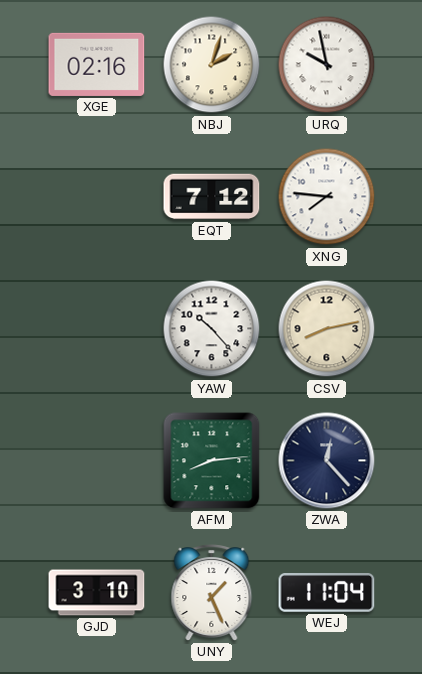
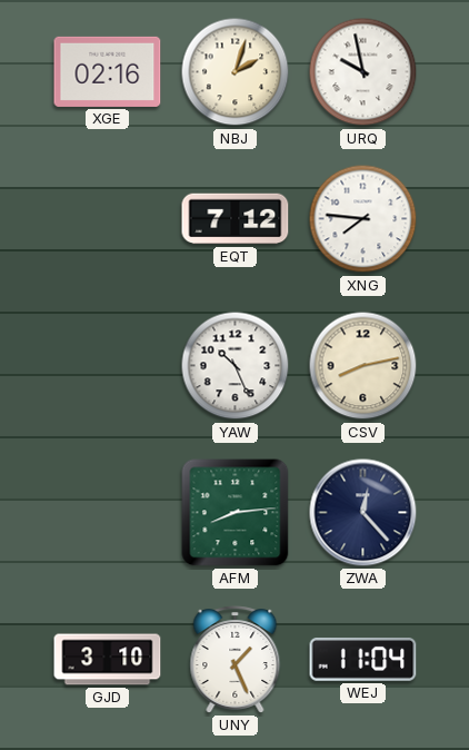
YAW: 10:23 -> 10:26 (236, 366)
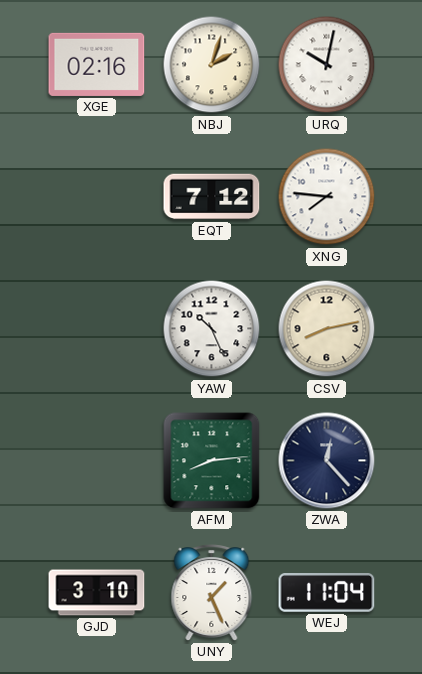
URQ: 9:58 -> 10:02 (327, 65)
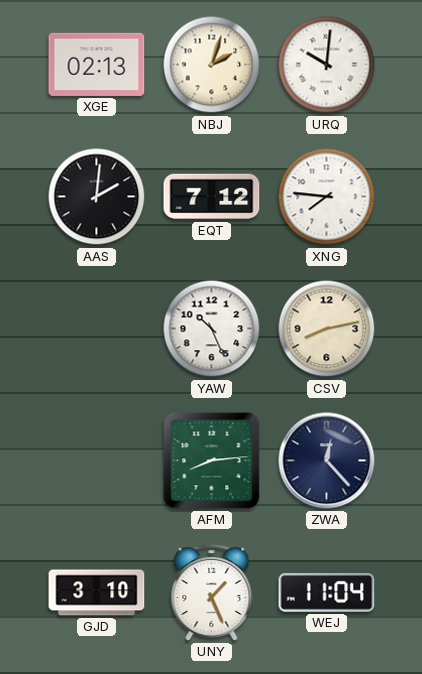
XGE: 02:16 -> 02:13 (97, 64)
URQ: 10:02 -> 10:01 (327, 65)
AAS: none -> 2:01 (97, 197)
